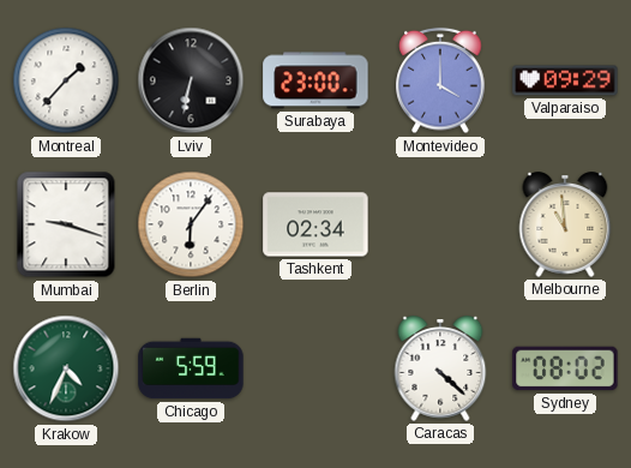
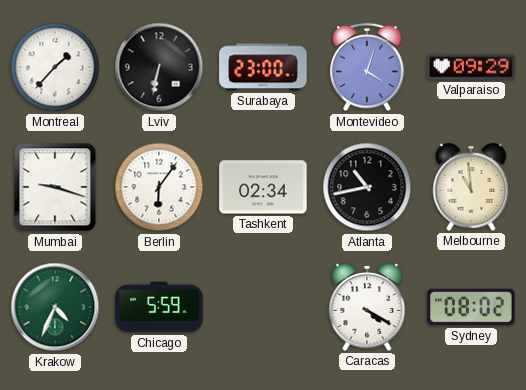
Montevideo: 4:00 -> 4:03 (367, 67)
Atlanta: none -> 10:43 (367, 187)
Caracas: 4:22 -> 4:20 (367, 307)
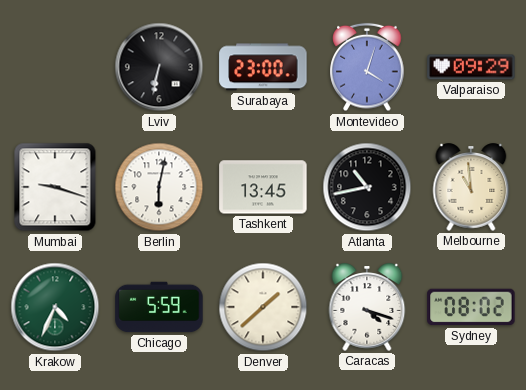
Montreal: 1:37 -> none (55, 67)
Berlin: 6:06 -> 6:02 (159, 187)
Tashkent: 02:34 -> 13:45 (263, 187)
Denver: none -> 1:38 (263, 307)
Caracas: 4:20 -> 4:18 (367, 307)
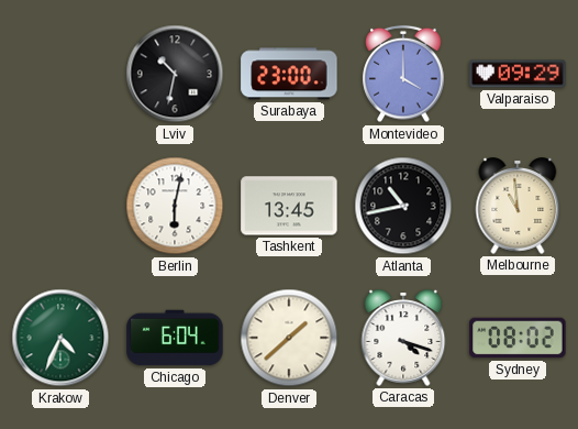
Lviv: 6:32 -> 10:32 (175, 74)
Montevideo: 4:03 -> 4:00 (403, 74)
Mumbai: 9:18 -> none (55, 187)
Chicago: 5:59 -> 6:04 (175, 338)
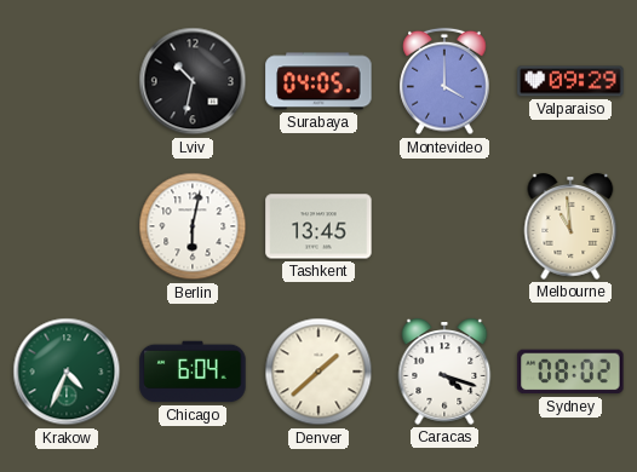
Surabaya: 23:00 -> 04:05 (318, 81)
Atlanta: 10:43 -> none (403, 206)
